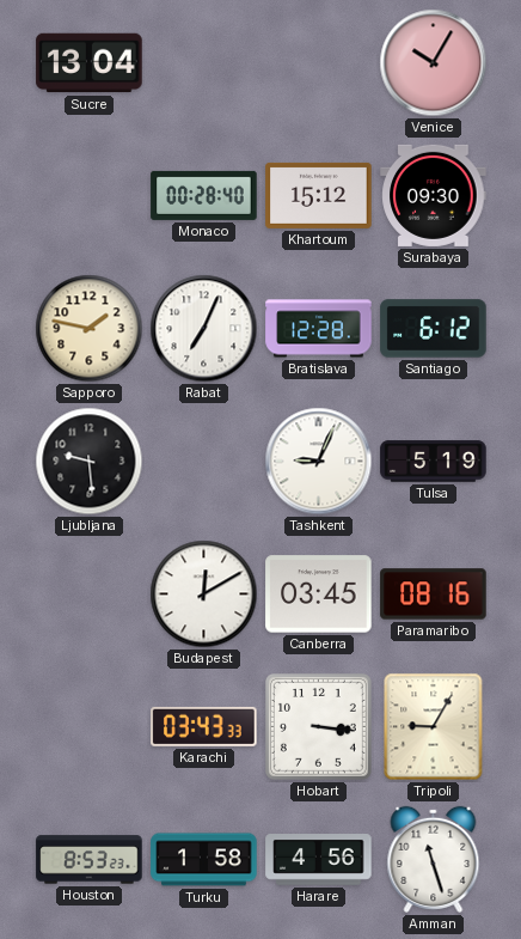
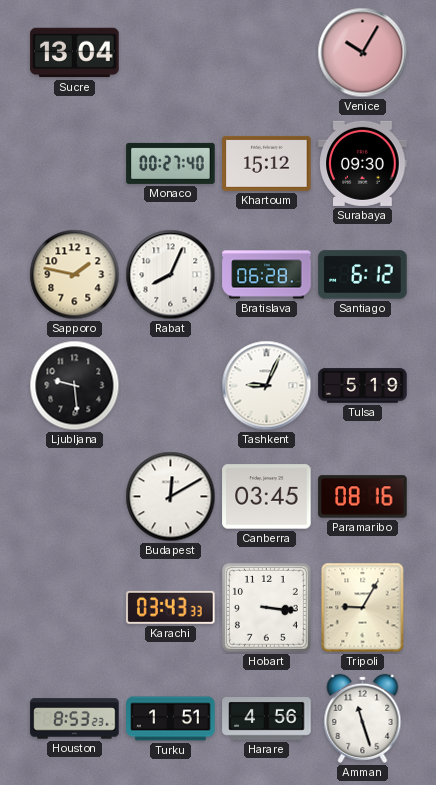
Monaco: 00:28 -> 00:27 (171, 163)
Rabat: 7:04 -> 8:04 (171, 275)
Bratislava: 12:28 -> 06:28 (267, 275)
Turku: 1:58 -> 1:51 (171, 719)
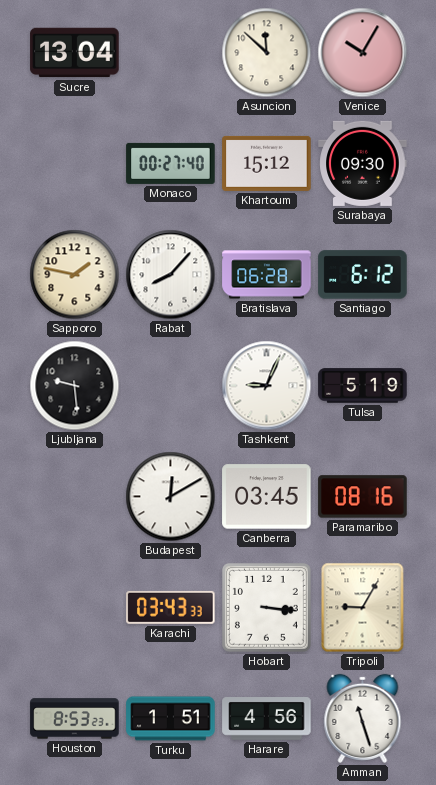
Asuncion: none -> 11:52 (267, 53)
Rabat: 8:04 -> 8:07 (171, 275)
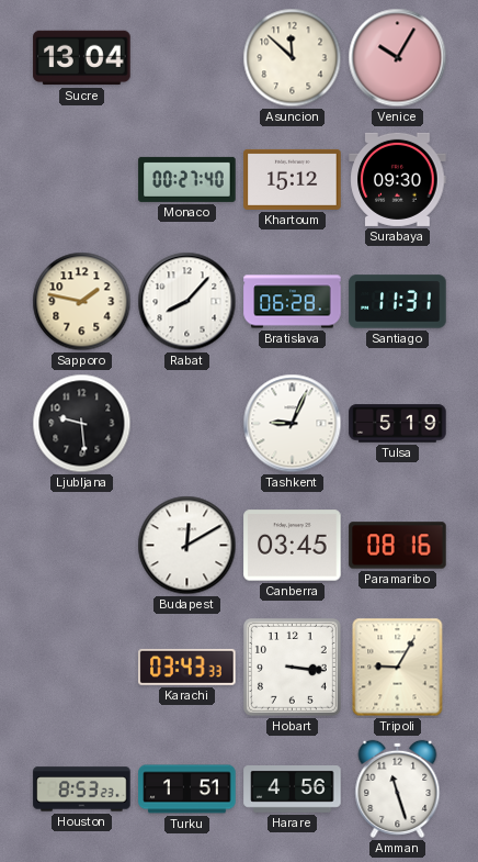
Santiago: 6:12 -> 11:31 (398, 302)
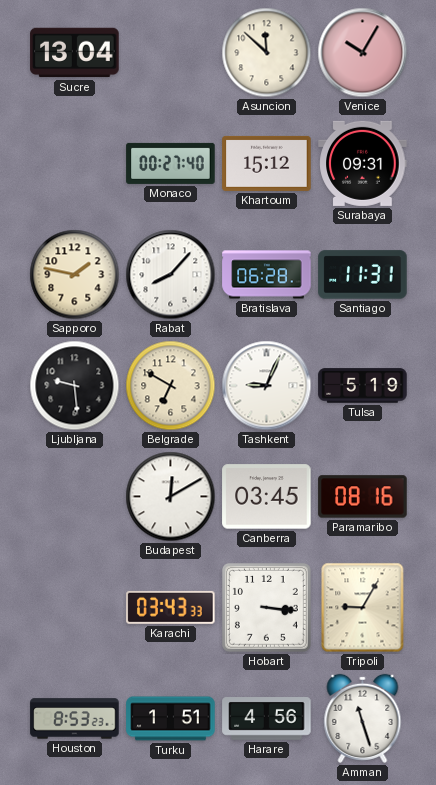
Surabaya: 09:30 -> 09:31 (363, 163)
Belgrade: none -> 6:50 (171, 386)
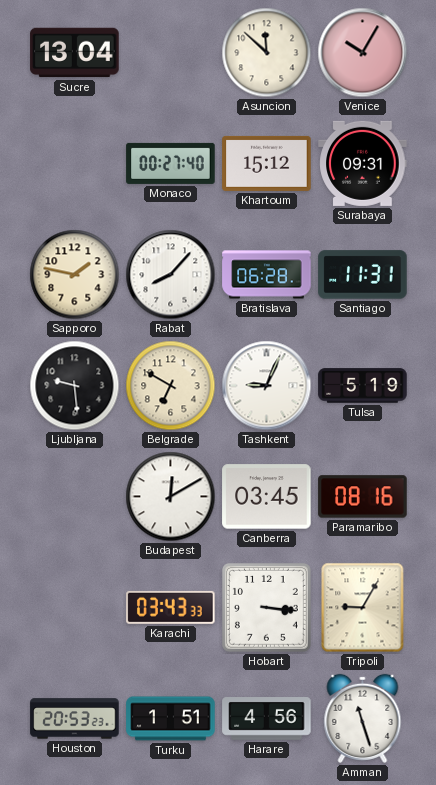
Houston: 8:53 -> 20:53 (75, 719)
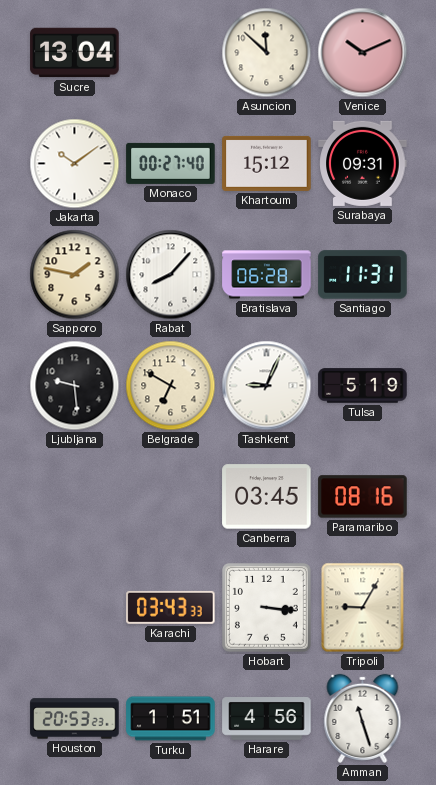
Venice: 10:05 -> 10:11 (363, 53)
Jakarta: none -> 10:09 (75, 164)
Budapest: 12:10 -> none (171, 497)
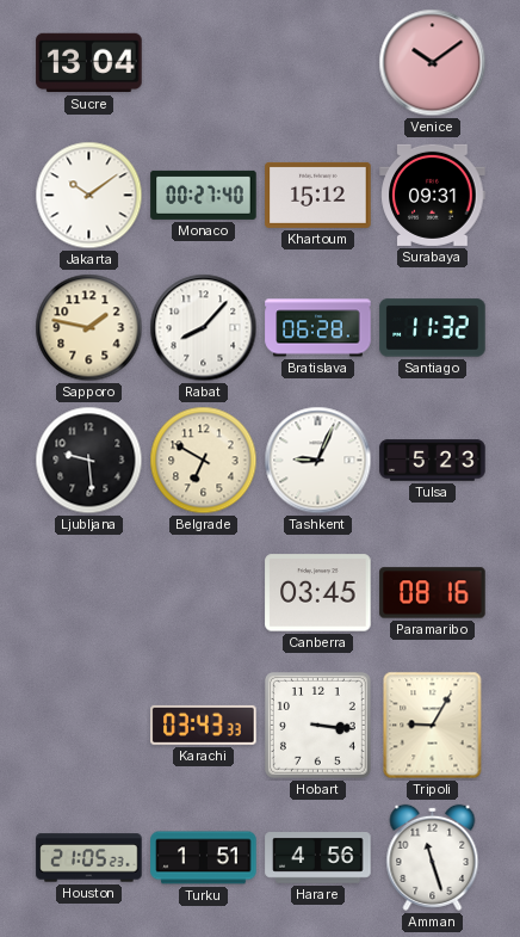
Asuncion: 11:52 -> none (267, 53)
Venice: 10:11 -> 10:09 (433, 63)
Santiago: 11:31 -> 11:32 (433, 328)
Tulsa: 5:19 -> 5:23 (433, 461)
Houston: 20:53 -> 21:05 (89, 858)
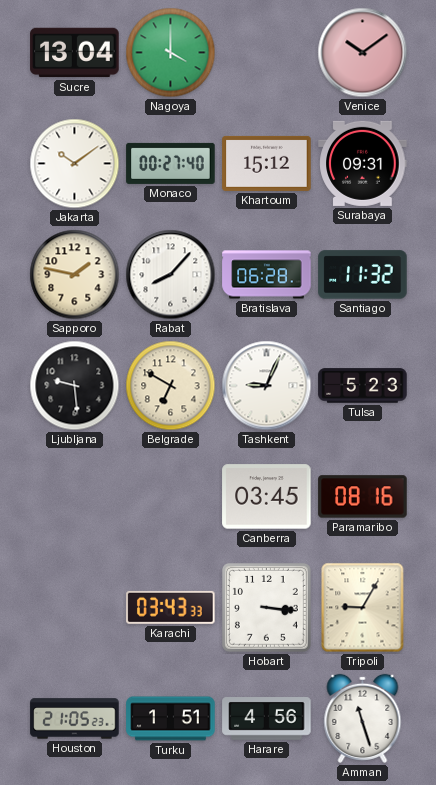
Nagoya: none -> 4:00 (171, 53)
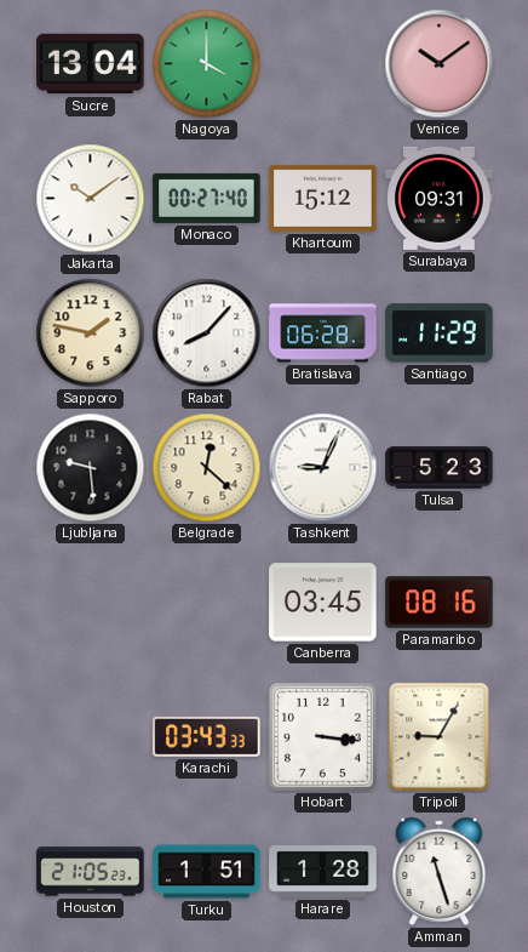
Santiago: 11:32 -> 11:29 (440, 334)
Belgrade: 6:50 -> 12:22 (207, 468)
Harare: 4:56 -> 1:28 (323, 872)
